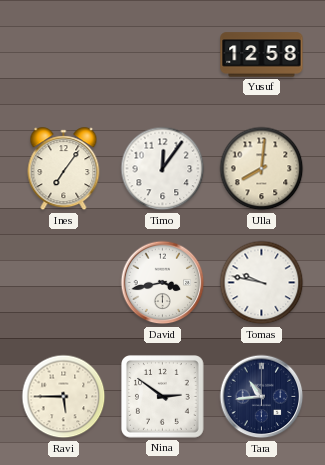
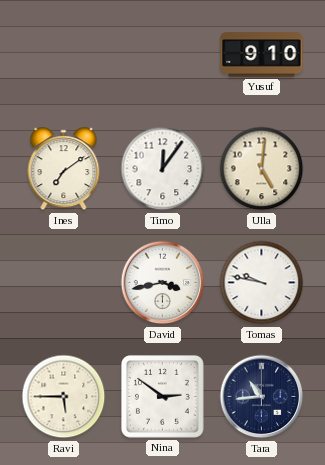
Yusuf: 12:58 -> 9:10 (262, 55)
Ines: 7:06 -> 7:09 (64, 169)
Ulla: 8:01 -> 5:01 (262, 169)
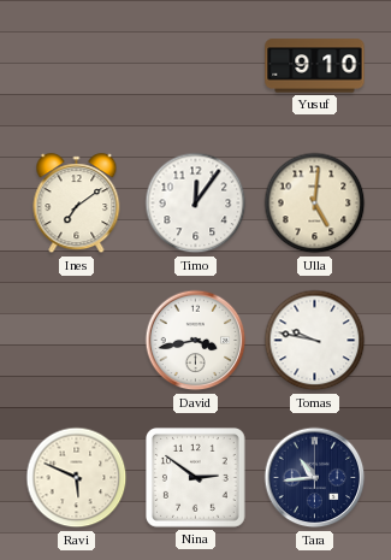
Ravi: 5:45 -> 5:49 (77, 478)
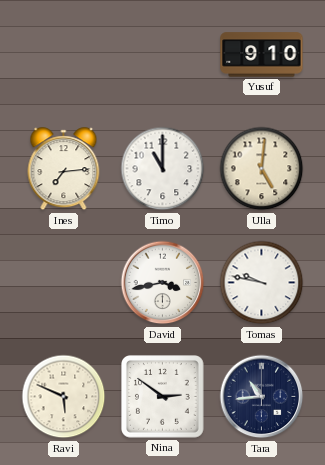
Ines: 7:09 -> 7:14 (64, 169)
Timo: 12:06 -> 11:00 (163, 169)
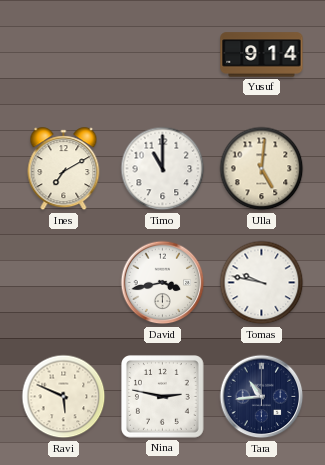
Yusuf: 9:10 -> 9:14 (262, 55)
Ines: 7:14 -> 7:10 (64, 169)
Nina: 2:51 -> 2:47 (163, 397)
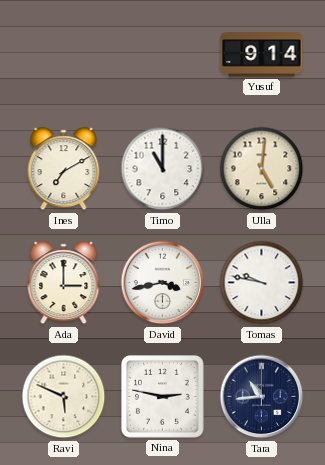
Ada: none -> 3:00 (64, 283)
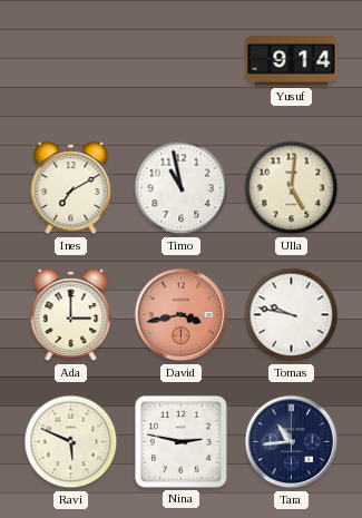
Timo: 11:00 -> 10:58 (182, 188)
David dial: white -> salmon (182, 315)
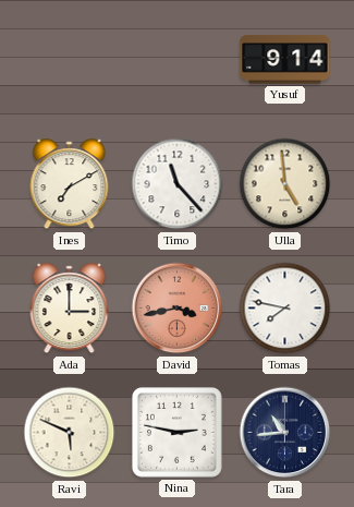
Timo: 10:58 -> 11:23 (178, 184)
Ulla: 5:01 -> 4:59 (285, 184)
Tomas: 9:47 -> 7:47 (285, 309)
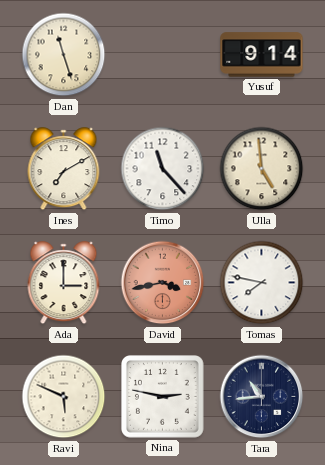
Dan: none -> 11:27 (64, 55)
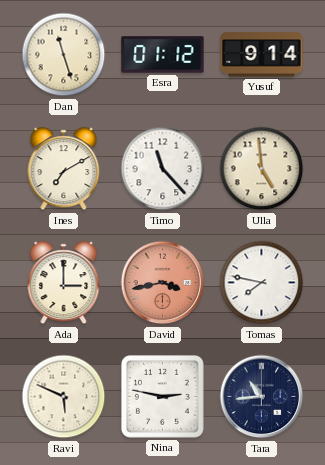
Esra: none -> 01:12 (163, 55)
